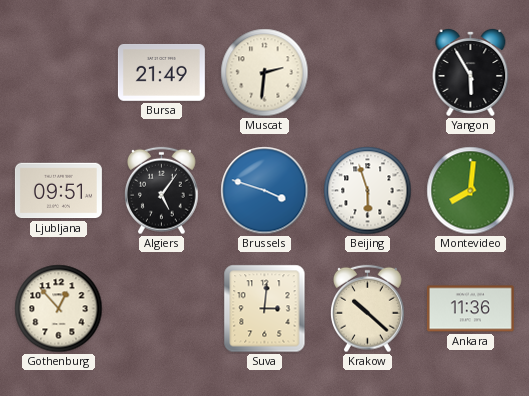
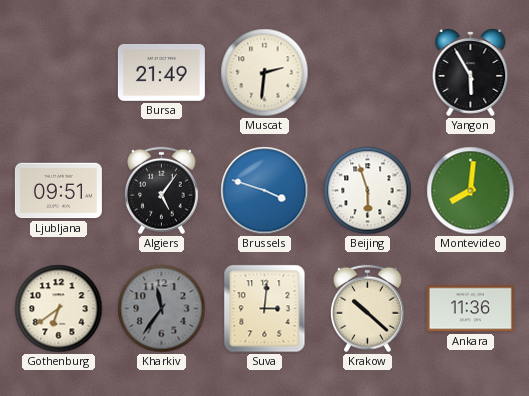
Gothenburg: 12:53 -> 6:39 (59, 309)
Kharkiv: none -> 11:36 (162, 309)
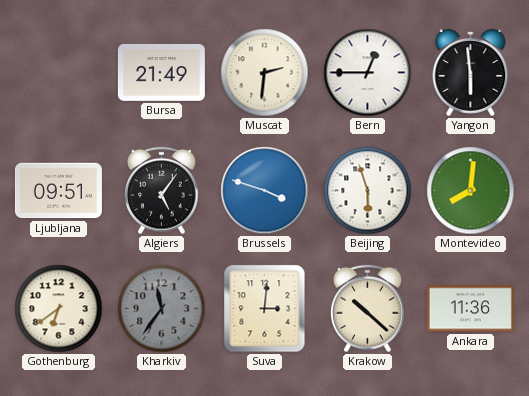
Bern: none -> 12:45 (368, 73)
Yangon: 5:55 -> 5:59 (471, 73)
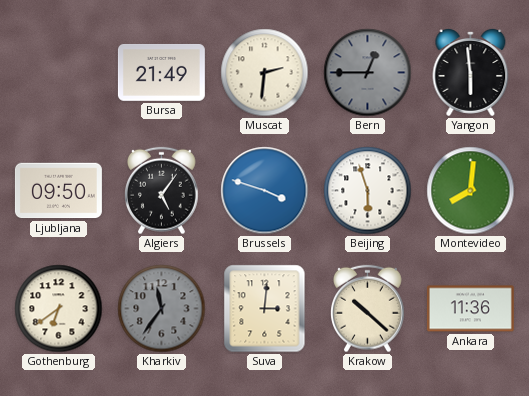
Bern dial: white -> grey (368, 73)
Ljubljana: 09:51 -> 09:50 (58, 191)
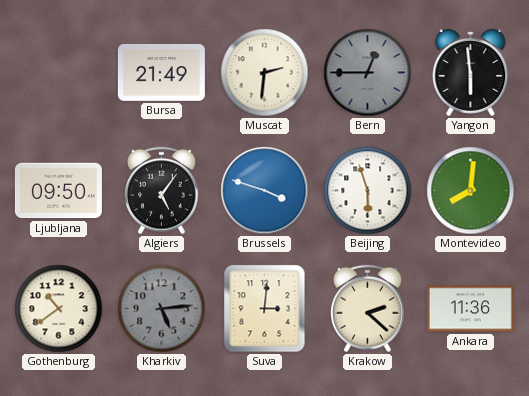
Gothenburg: 6:39 -> 10:39 (59, 309)
Kharkiv: 11:36 -> 5:14 (162, 309)
Krakow: 10:22 -> 2:22 (368, 309)
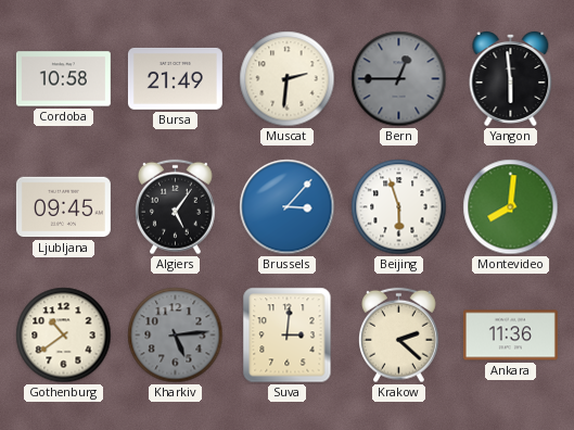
Cordoba: none -> 10:58 (63, 79)
Ljubljana: 09:50 -> 09:45 (63, 207)
Brussels: 3:48 -> 3:07 (288, 207)
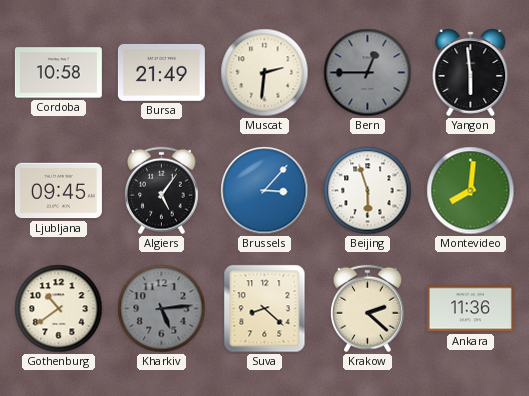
Suva: 3:01 -> 8:22 (265, 309)
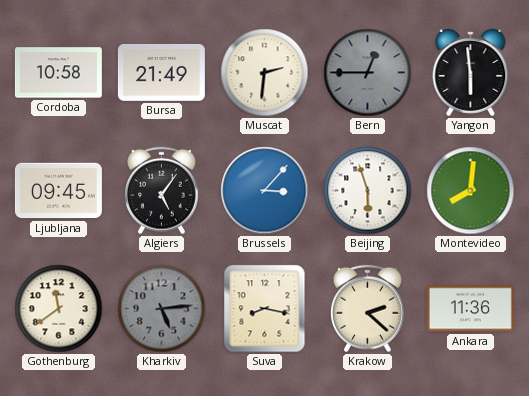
Gothenburg: 10:39 -> 11:39 (59, 309)
Suva: 8:22 -> 8:17 (265, 309)
